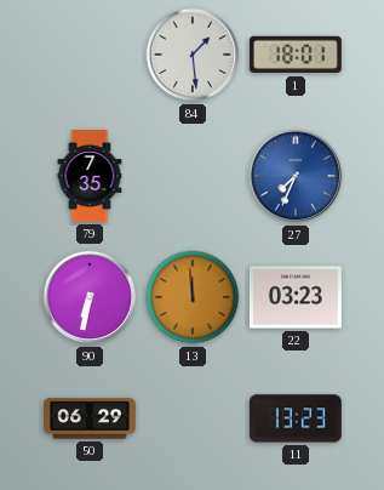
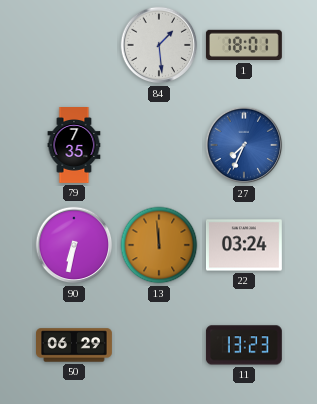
22: 03:23 -> 03:24 (244, 245)
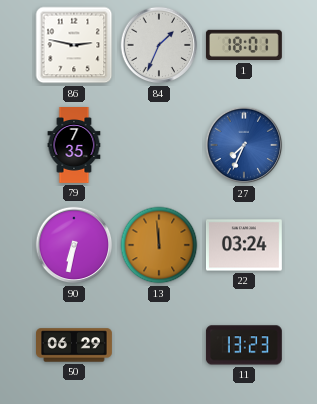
86: none -> 2:47 (74, 45)
84: 1:29 -> 1:34 (159, 45)
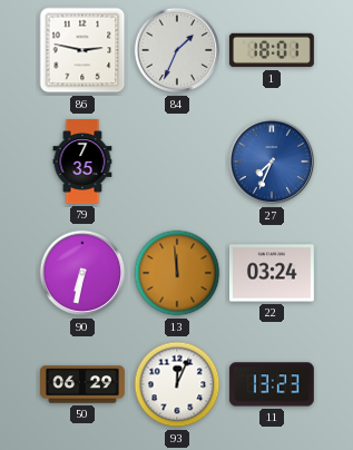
93: none -> 12:04 (177, 384)
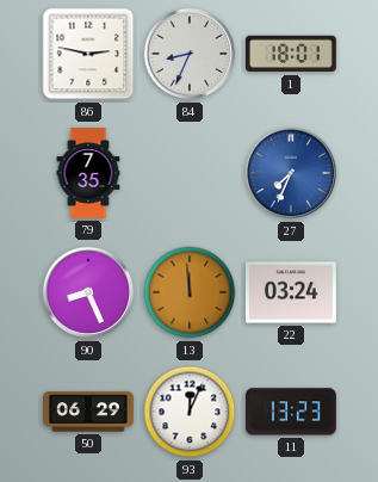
84: 1:34 -> 8:34 (190, 54)
90: 6:32 -> 8:26 (88, 292)
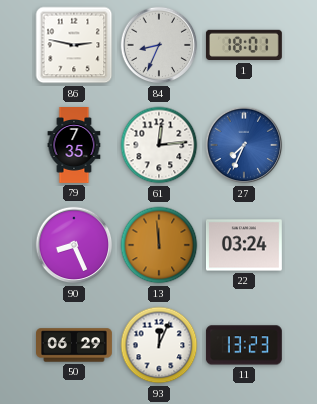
61: none -> 12:14 (159, 145)
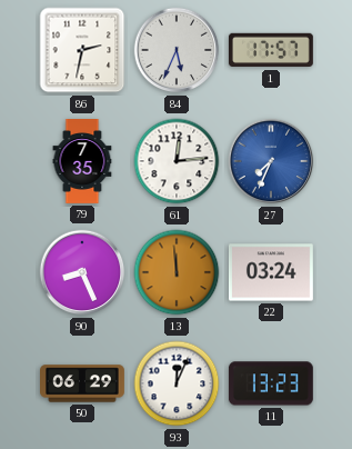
86: 2:47 -> 2:32 (82, 50)
84: 8:34 -> 5:34 (177, 50)
1: 18:01 -> 17:57 (271, 50)
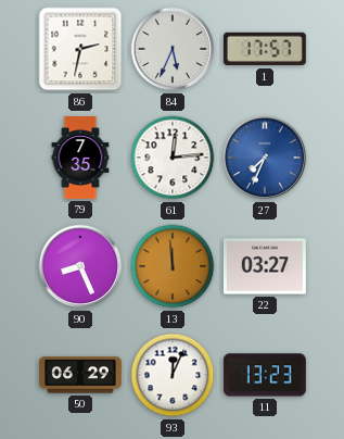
22: 03:24 -> 03:27 (265, 266)
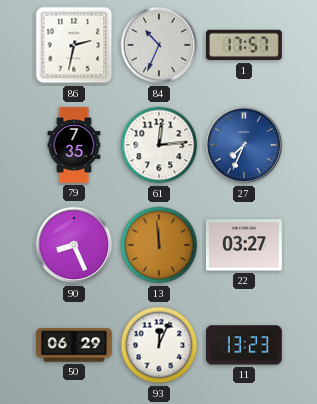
84: 5:34 -> 10:34 (159, 45)
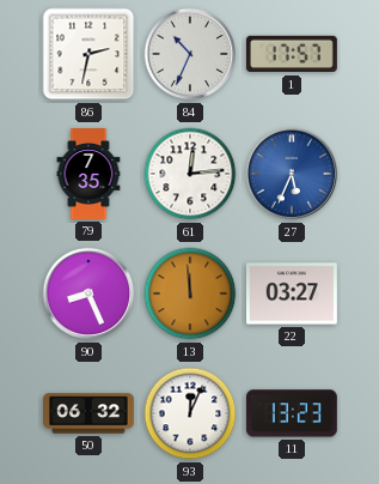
27: 7:34 -> 5:34 (292, 174)
50: 06:29 -> 06:32 (90, 413)
